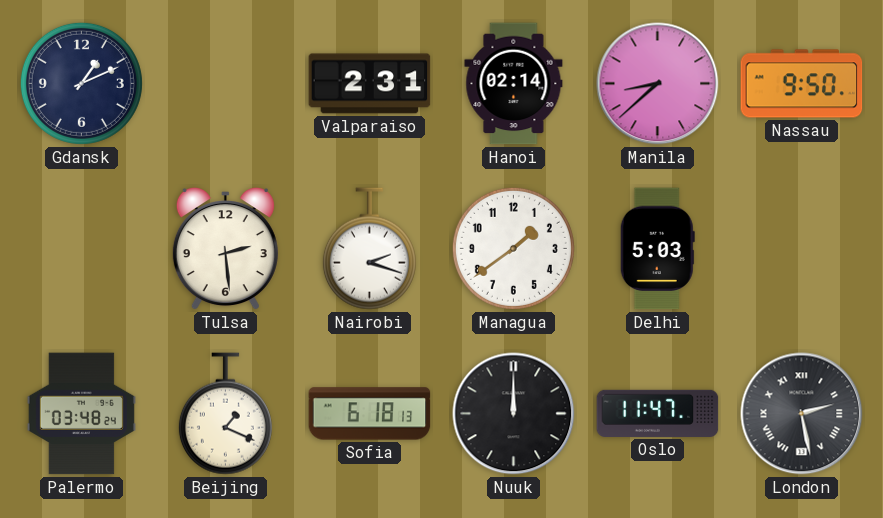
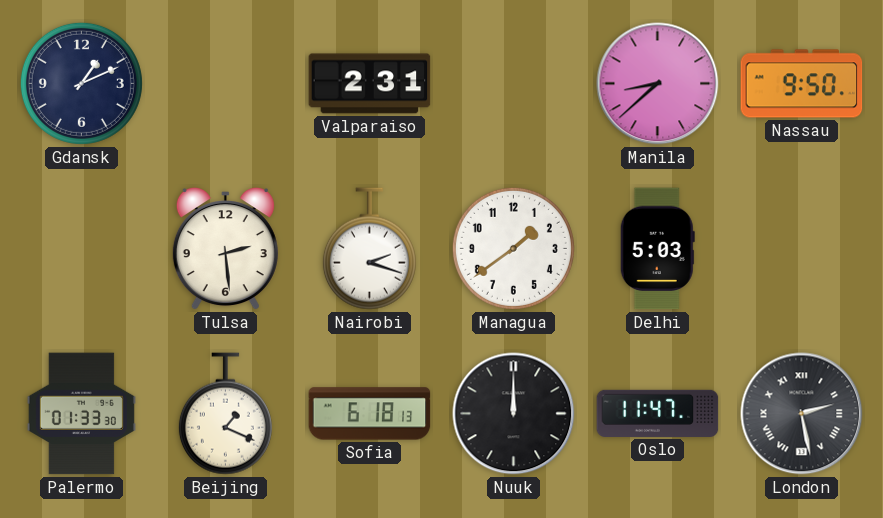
Hanoi: 02:14 -> none (514, 84)
Palermo: 03:48 -> 01:33 (81, 414)
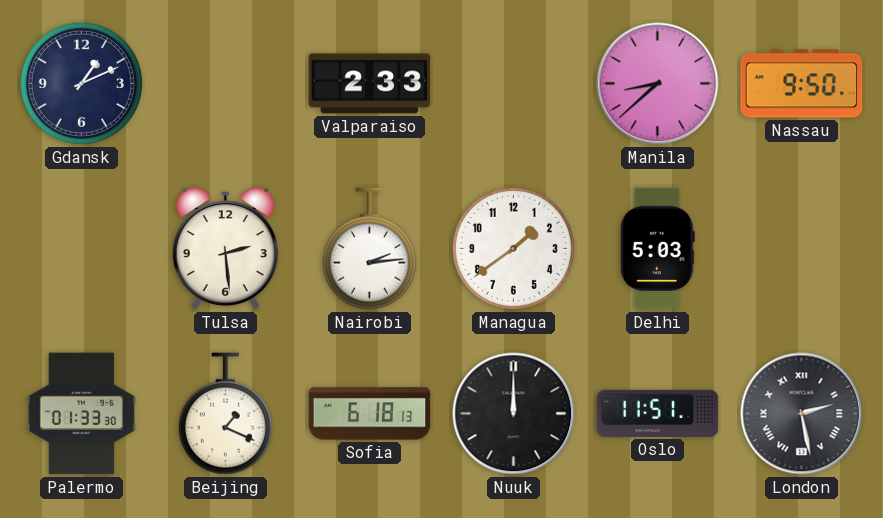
Valparaiso: 2:31 -> 2:33 (370, 84)
Nairobi: 2:18 -> 2:14 (369, 249)
Oslo: 11:47 -> 11:51 (658, 413)
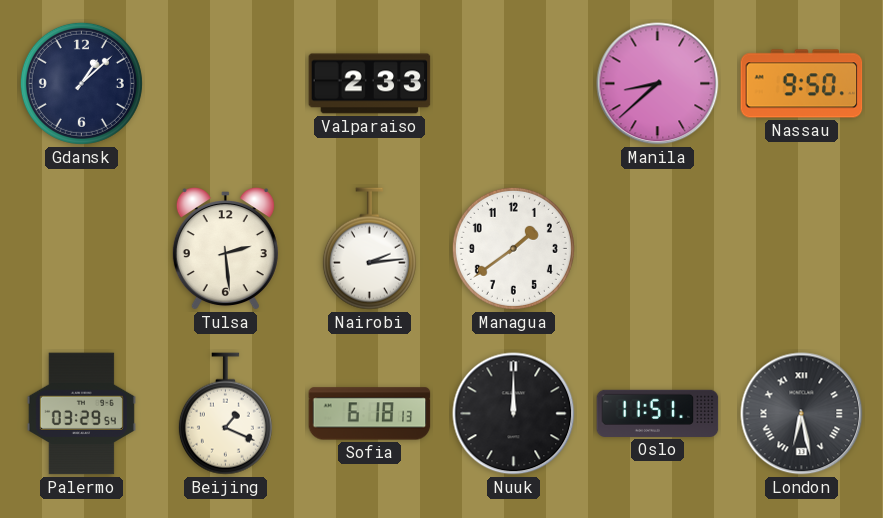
Gdansk: 1:11 -> 1:08 (81, 83)
Delhi: 5:03 -> none (657, 249)
Palermo: 01:33 -> 03:29 (81, 414)
London: 2:28 -> 6:28 (802, 414)
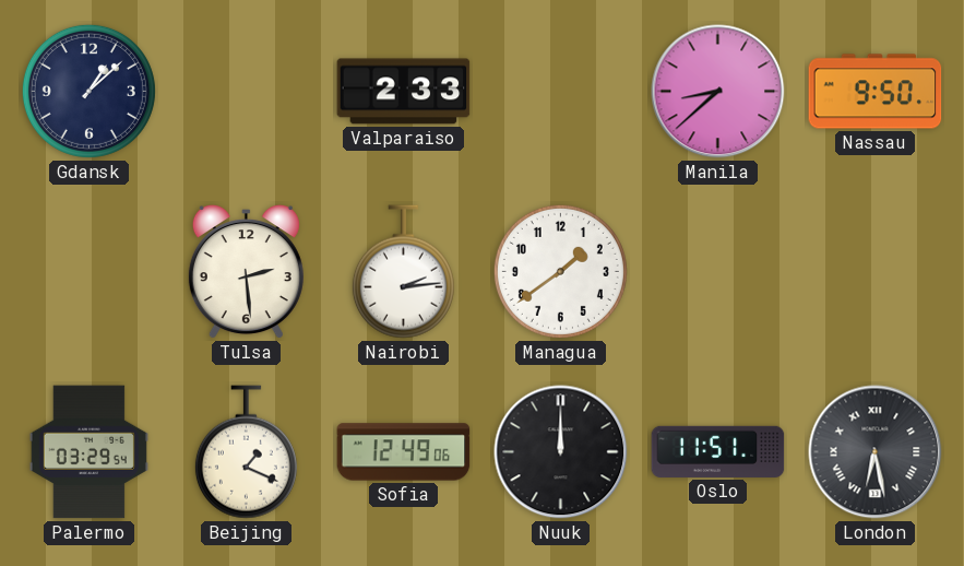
Sofia: 6:18 -> 12:49 (404, 452)
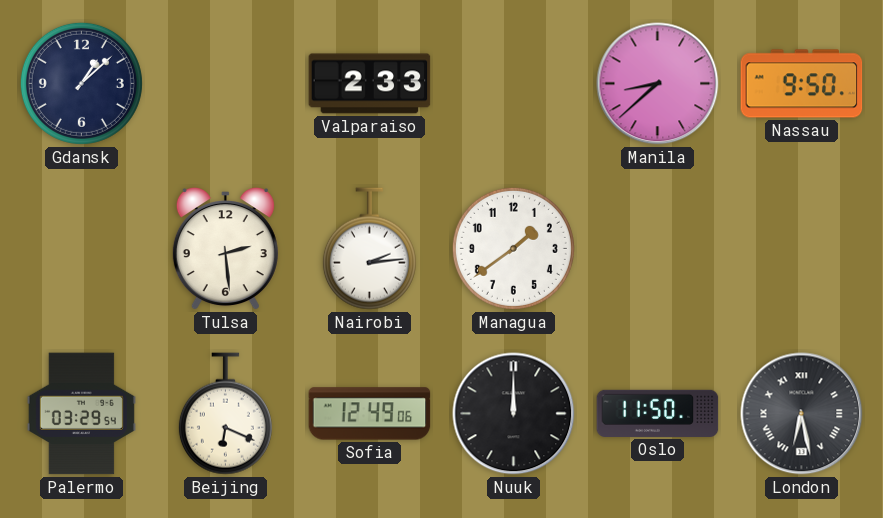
Beijing: 1:19 -> 6:19 (225, 414)
Oslo: 11:51 -> 11:50 (658, 413)
